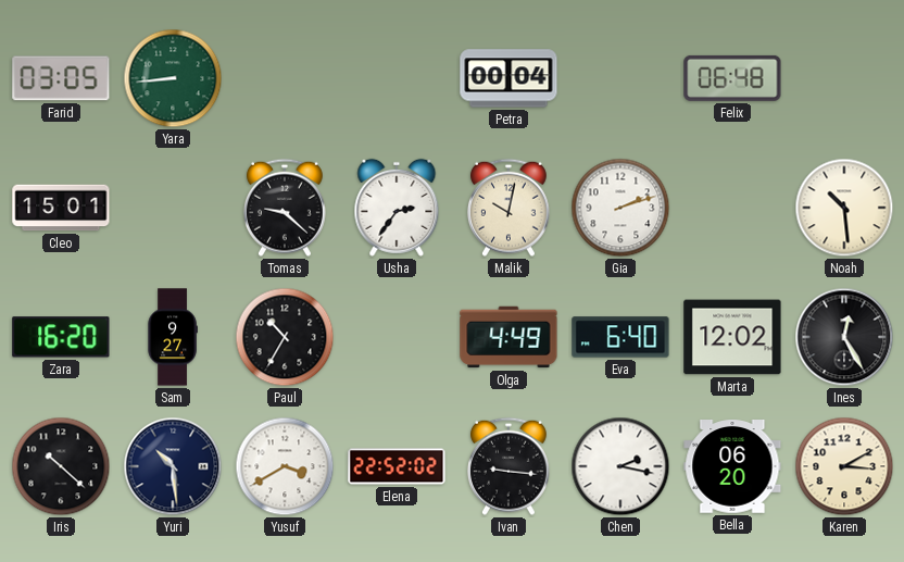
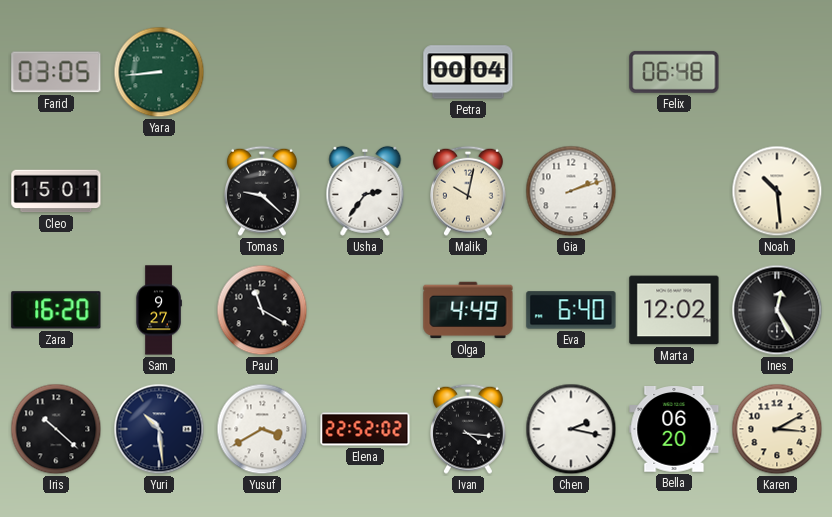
Paul: 10:35 -> 11:20 (262, 310)
Ivan: 9:16 -> 4:16 (469, 429)
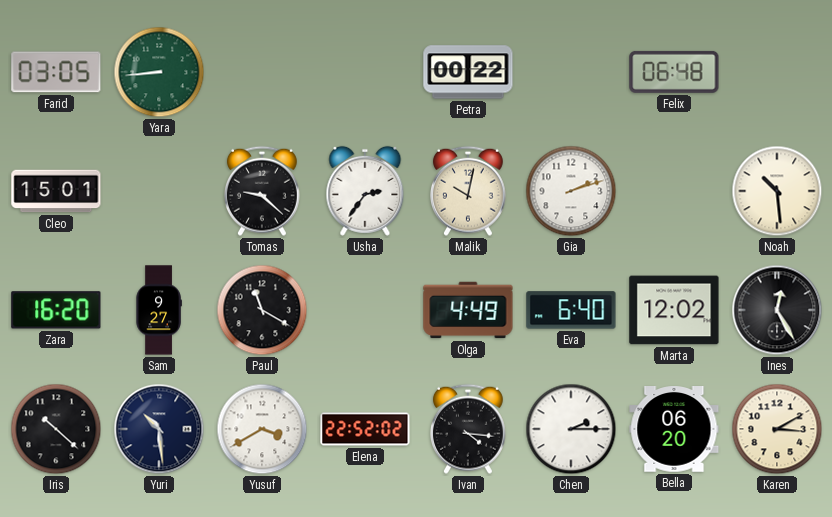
Petra: 00:04 -> 00:22 (468, 72)
Chen: 2:17 -> 2:15 (571, 429)
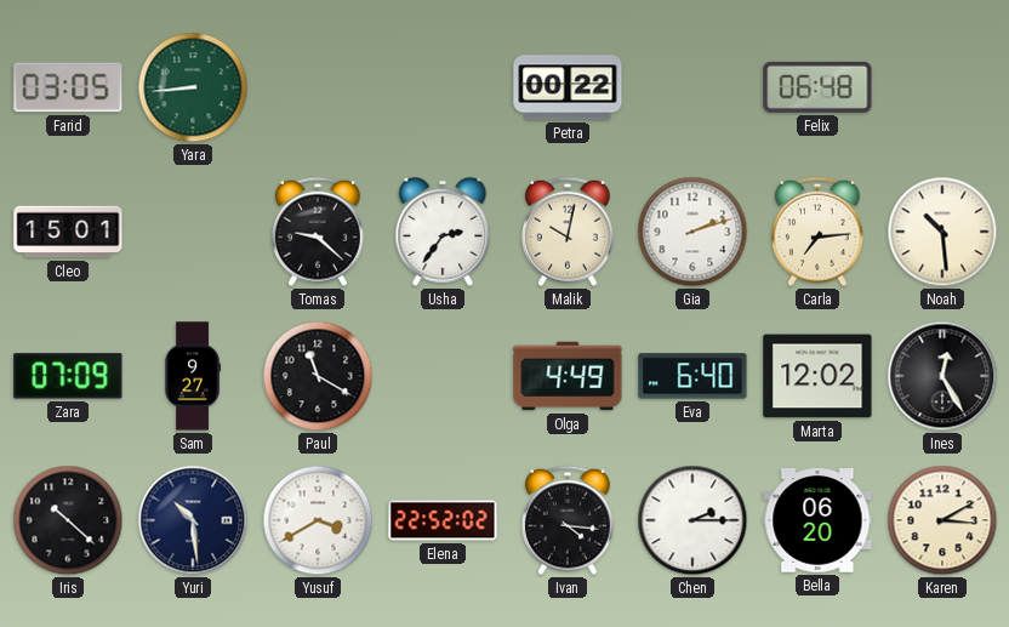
Carla: none -> 7:14 (819, 232)
Zara: 16:20 -> 07:09 (68, 376)
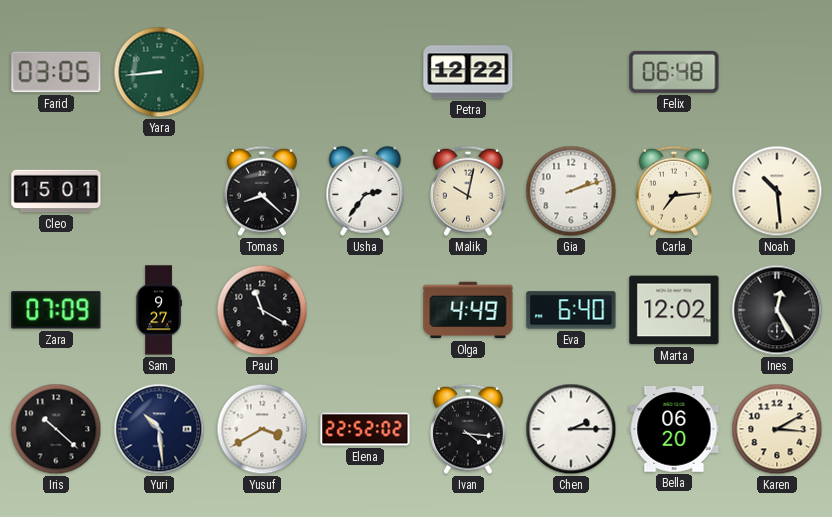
Petra: 00:22 -> 12:22 (468, 72)
Tomas: 9:22 -> 8:22 (263, 191)
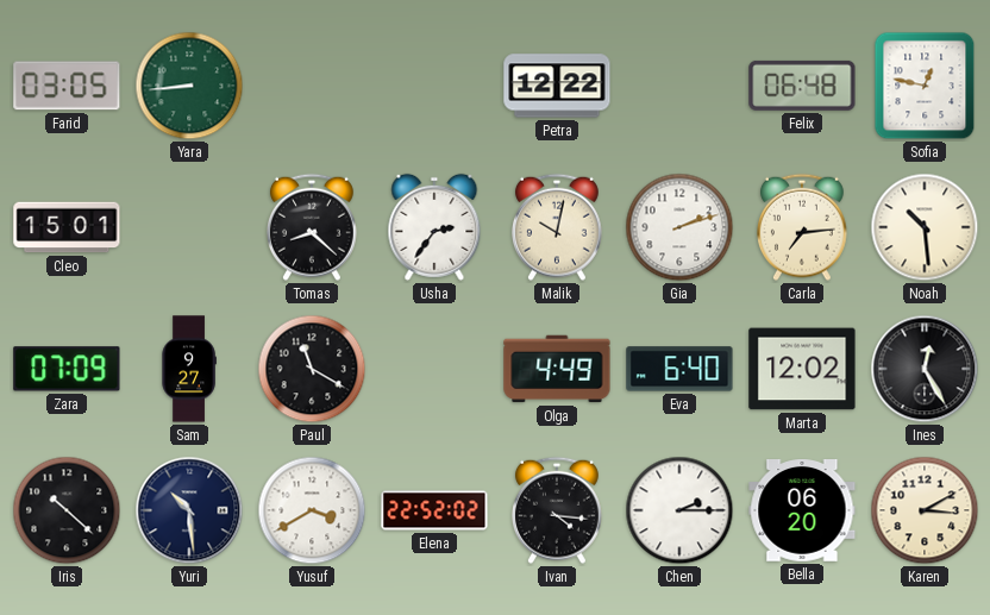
Sofia: none -> 12:47 (925, 86)
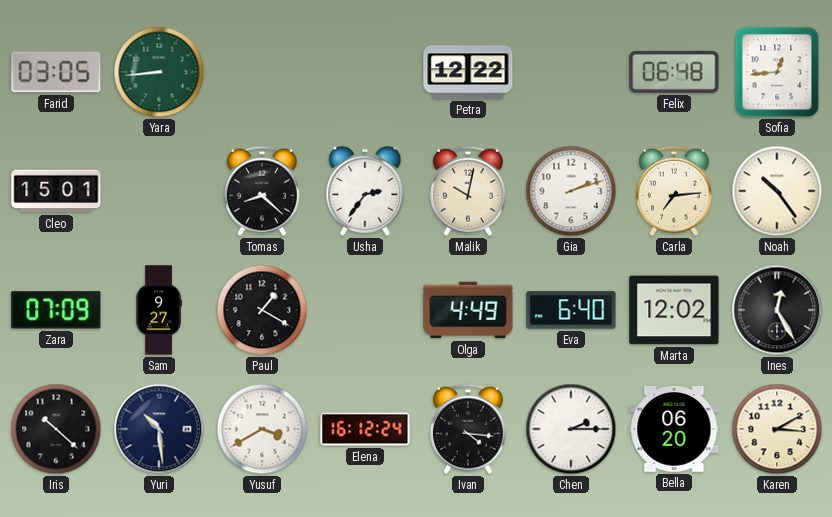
Sofia: 12:47 -> 12:44 (777, 72)
Noah: 10:29 -> 10:24 (777, 191)
Paul: 11:20 -> 1:20 (262, 310)
Elena: 22:52 -> 16:12 (365, 429)
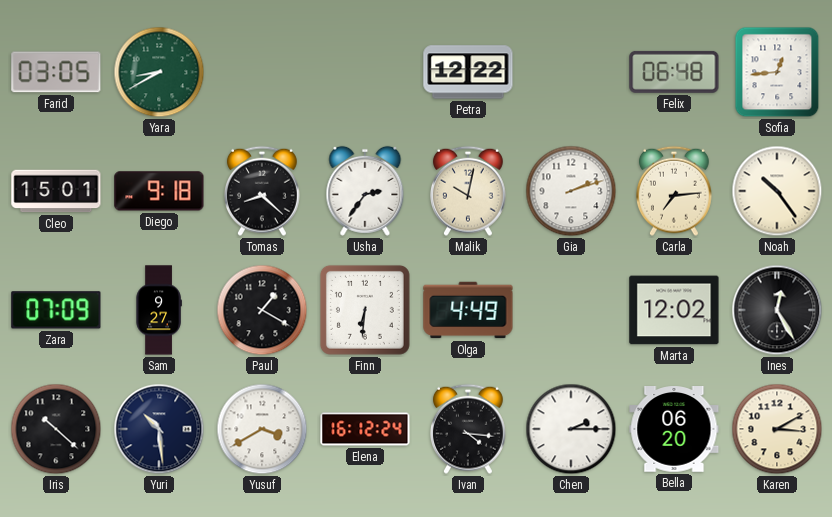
Yara: 8:44 -> 8:40 (159, 72)
Diego: none -> 9:18 (159, 191)
Finn: none -> 6:31 (365, 310)
Eva: 6:40 -> none (571, 310)
